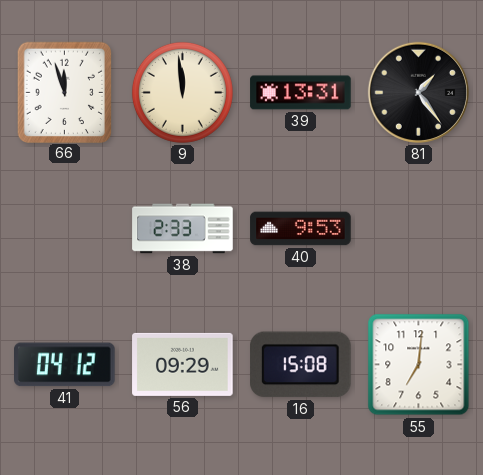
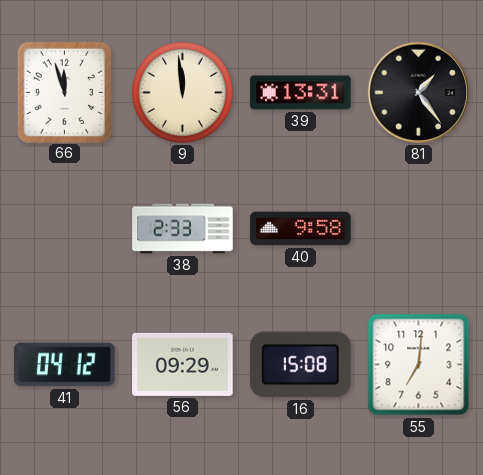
40: 9:53 -> 9:58 (301, 229)
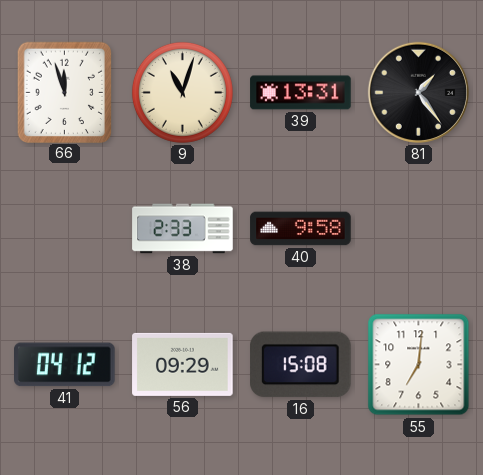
9: 11:59 -> 11:03 (182, 92)
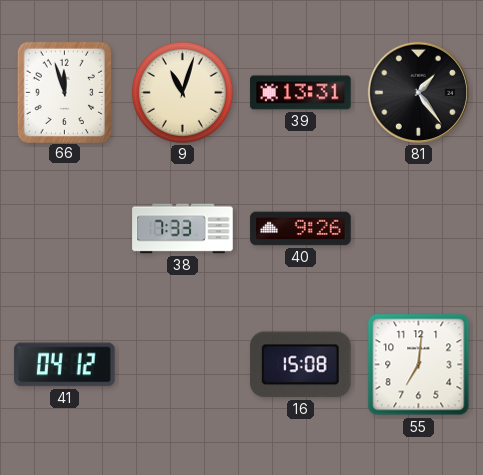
38: 2:33 -> 7:33 (183, 229)
40: 9:58 -> 9:26 (301, 229)
56: 09:29 -> none (183, 364)
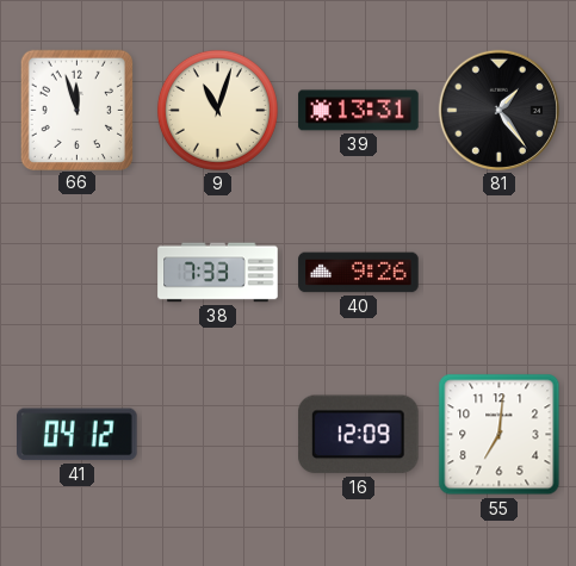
16: 15:08 -> 12:09 (359, 435)
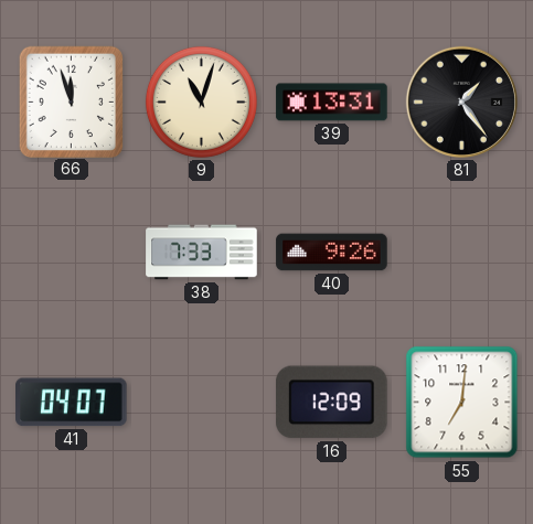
41: 04:12 -> 04:07 (72, 403)
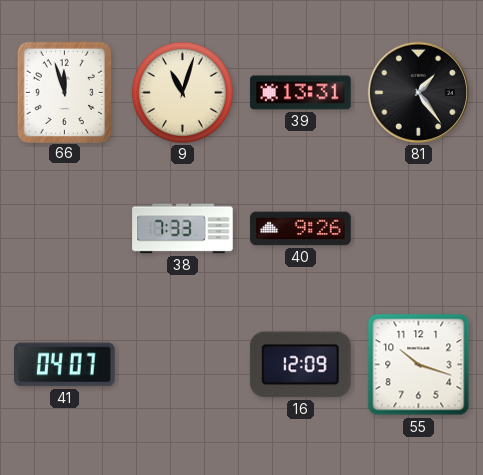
55: 7:01 -> 10:18 (419, 365)
